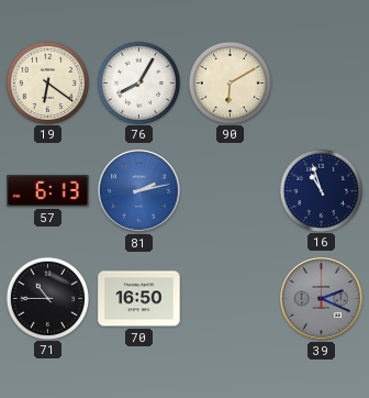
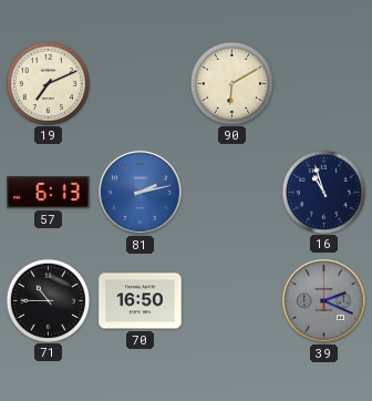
19: 6:21 -> 7:11 (48, 83)
76: 8:05 -> none (138, 82)
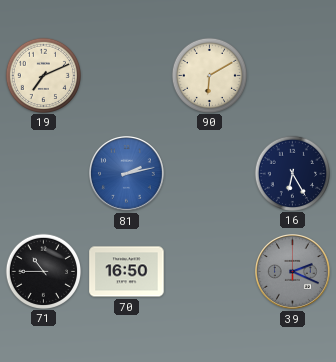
57: 6:13 -> none (49, 193)
16: 10:57 -> 6:25 (292, 173)
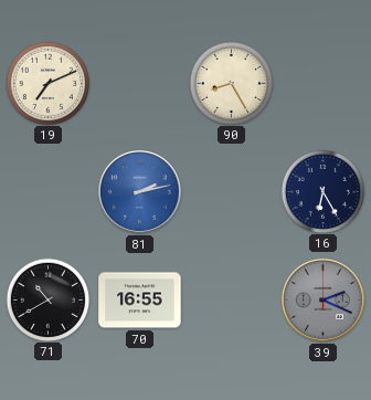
90: 6:10 -> 8:25 (231, 83)
71: 10:45 -> 10:40 (47, 299)
70: 16:50 -> 16:55 (140, 301)
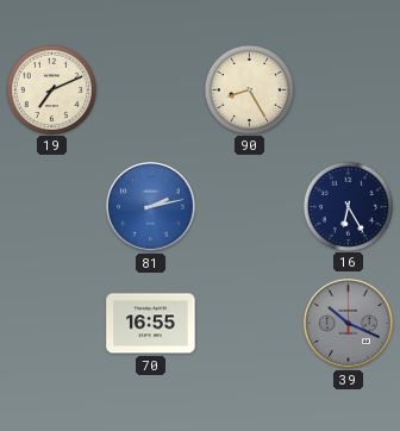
71: 10:40 -> none (47, 299)
39: 2:19 -> 10:19 (349, 324)
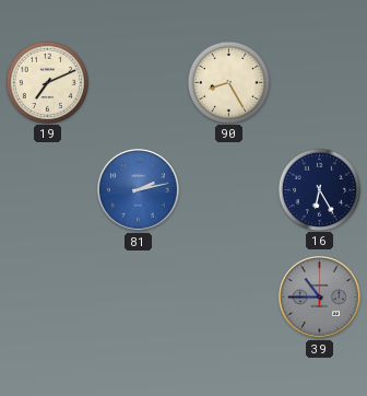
70: 16:55 -> none (151, 324)
39: 10:19 -> 10:45 (320, 298)
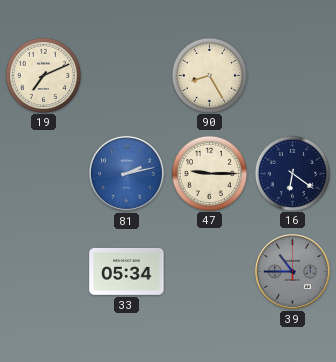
47: none -> 9:15 (209, 173)
16: 6:25 -> 6:21 (292, 173)
33: none -> 05:34 (127, 272)
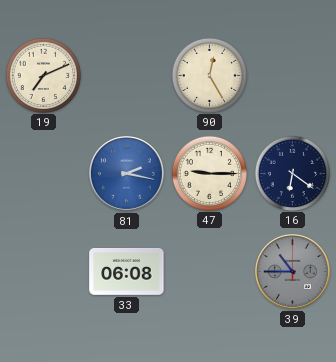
90: 8:25 -> 12:25 (209, 75)
81: 2:13 -> 2:17 (127, 174)
33: 05:34 -> 06:08 (127, 272)
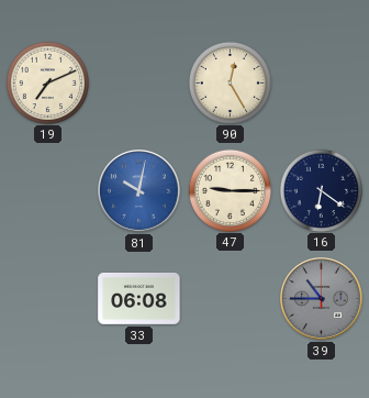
81: 2:17 -> 10:02 (139, 191)
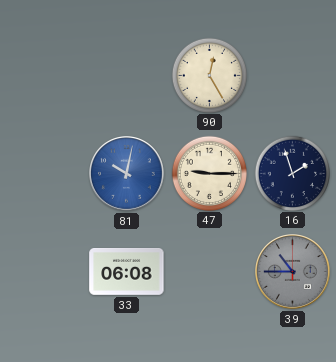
19: 7:11 -> none (47, 82)
16: 6:21 -> 1:57 (292, 173)
